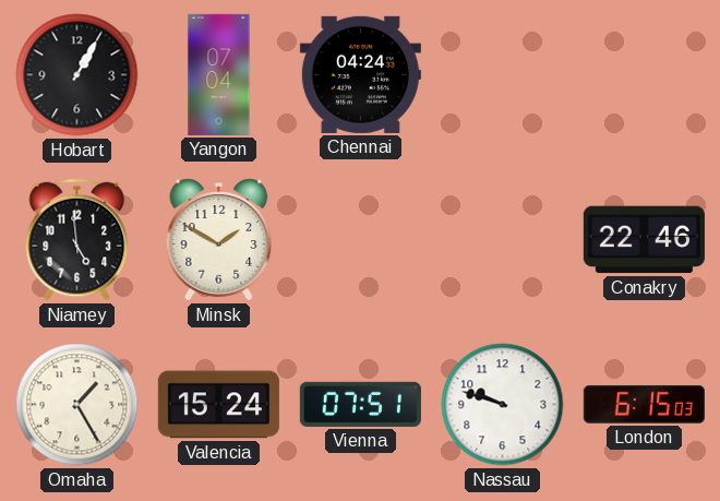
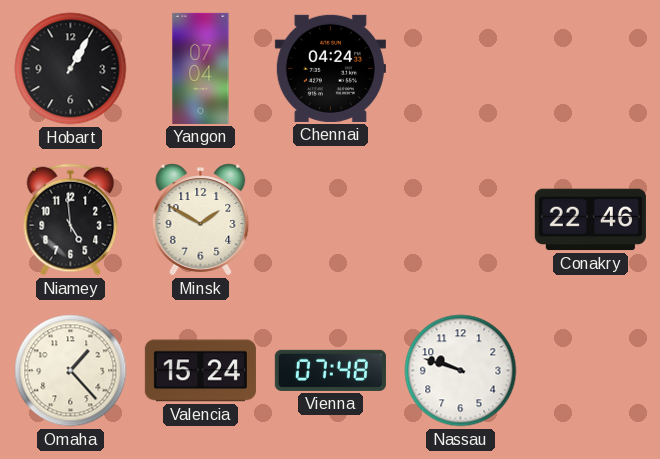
Omaha: 1:25 -> 1:23 (71, 371)
Vienna: 07:51 -> 07:48 (330, 370)
London: 6:15 -> none (644, 404)
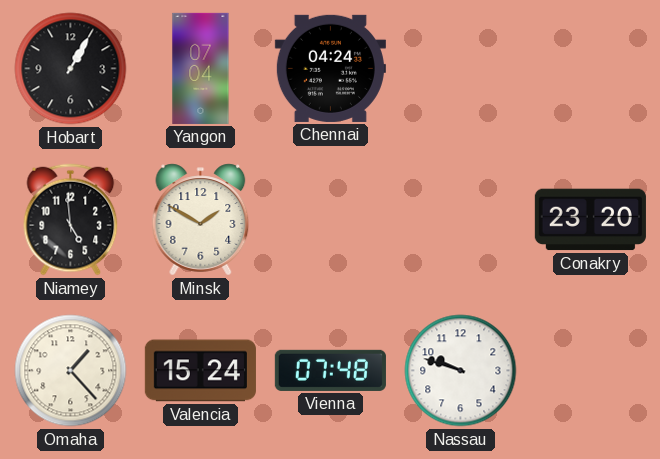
Conakry: 22:46 -> 23:20 (590, 220)
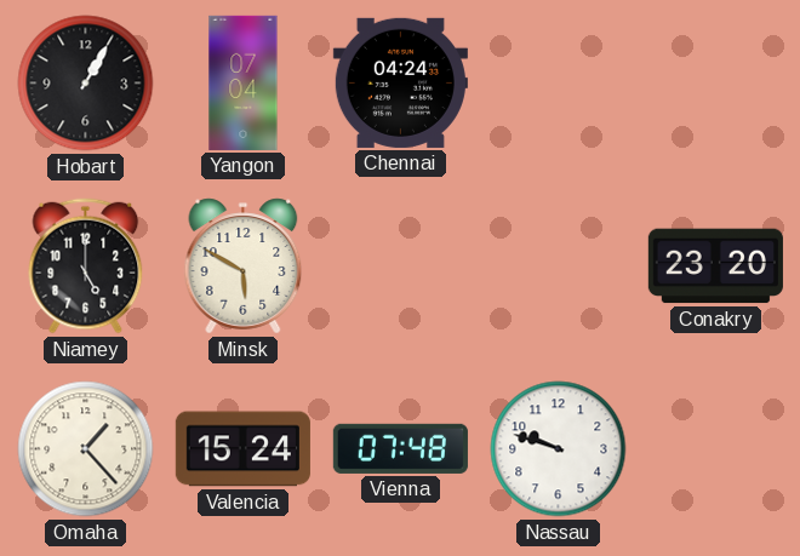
Niamey: 4:59 -> 5:00 (86, 266)
Minsk: 1:50 -> 5:50 (244, 266)
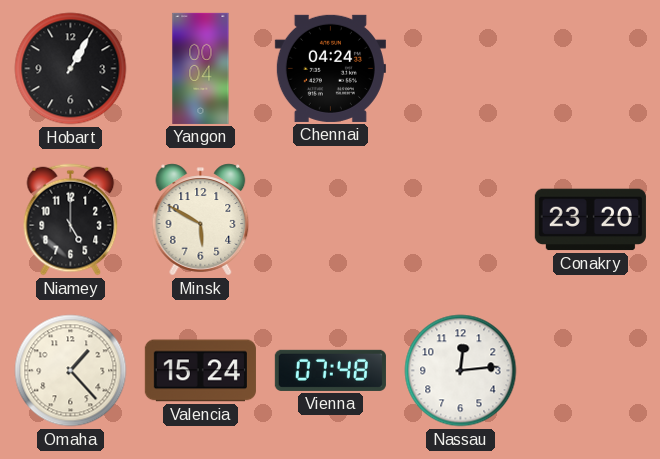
Yangon: 07:04 -> 00:04 (201, 68)
Nassau: 9:48 -> 12:14 (461, 371)
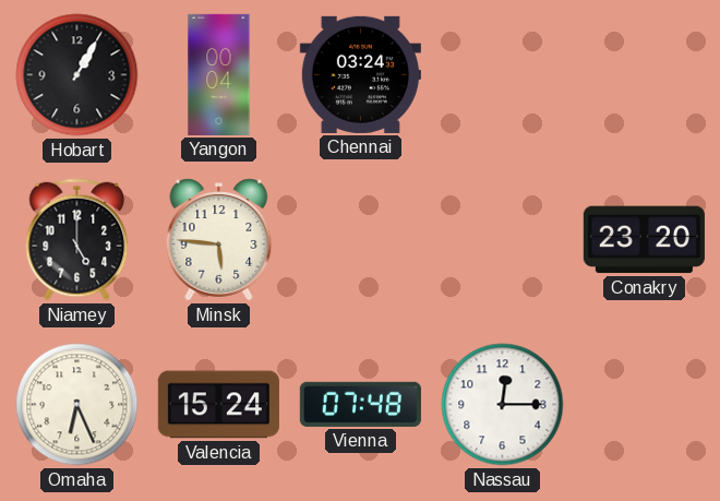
Chennai: 04:24 -> 03:24 (360, 74)
Minsk: 5:50 -> 5:46 (219, 240)
Omaha: 1:23 -> 6:26 (77, 405)
Nassau: 12:14 -> 12:15 (503, 405)
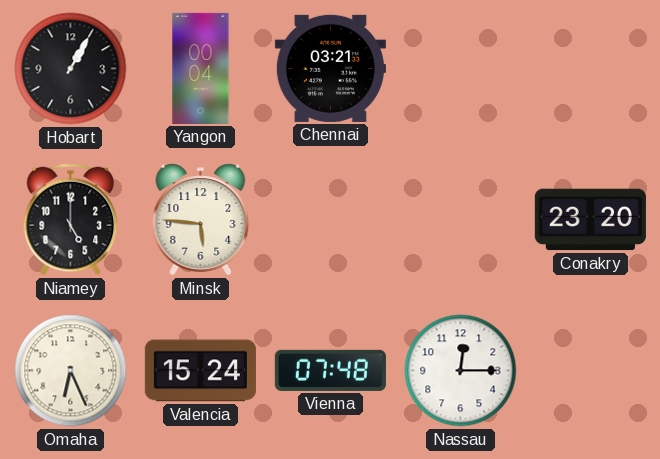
Chennai: 03:24 -> 03:21 (330, 68)
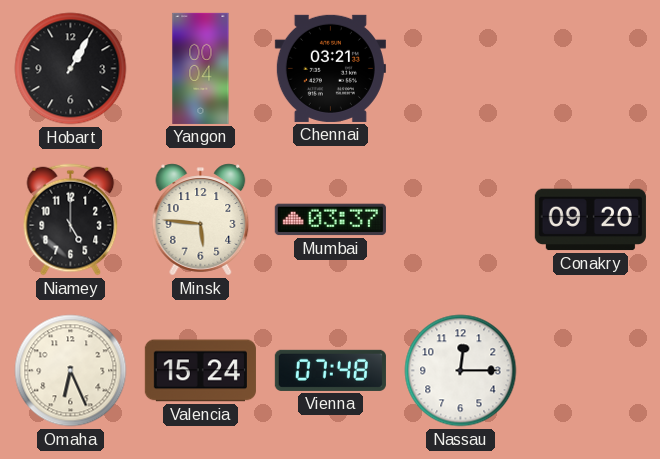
Mumbai: none -> 03:37 (330, 220)
Conakry: 23:20 -> 09:20 (590, 220)
